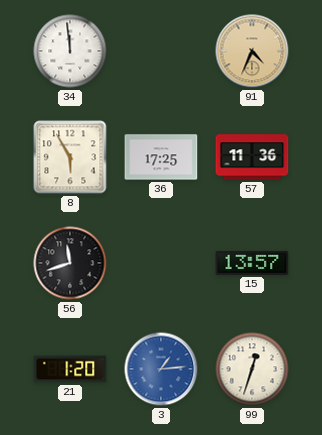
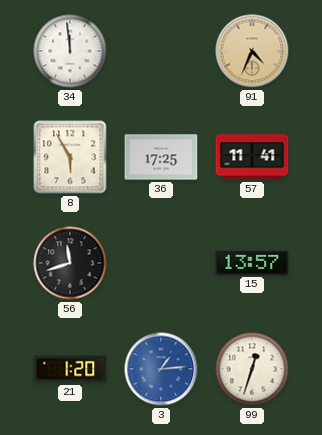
57: 11:36 -> 11:41 (252, 157)
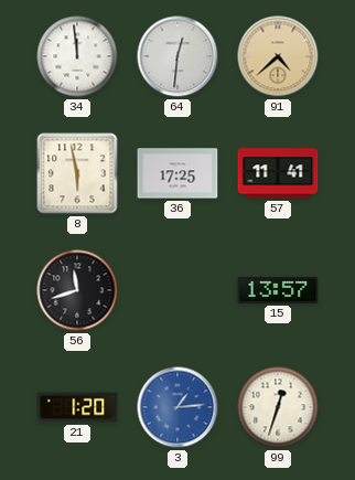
64: none -> 12:31 (177, 56)
91: 4:34 -> 4:38 (278, 56)
8: 5:55 -> 5:58 (77, 173)
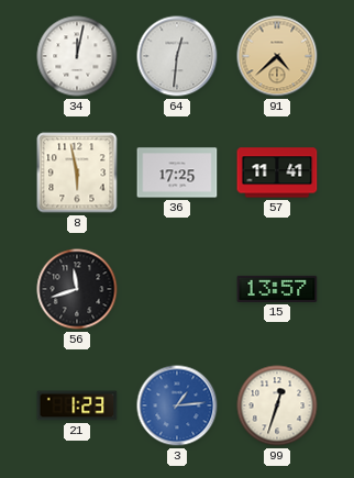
34: 11:59 -> 12:02 (77, 56)
21: 1:20 -> 1:23 (77, 405)
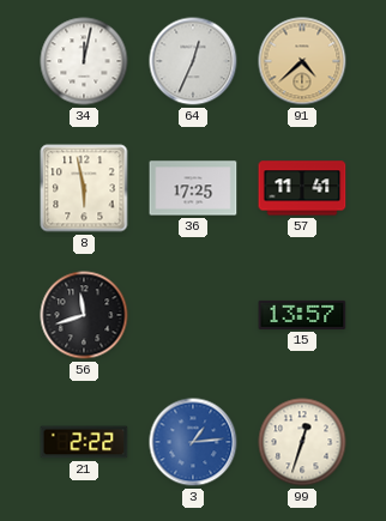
64: 12:31 -> 12:34 (193, 61)
21: 1:23 -> 2:22 (84, 442)
